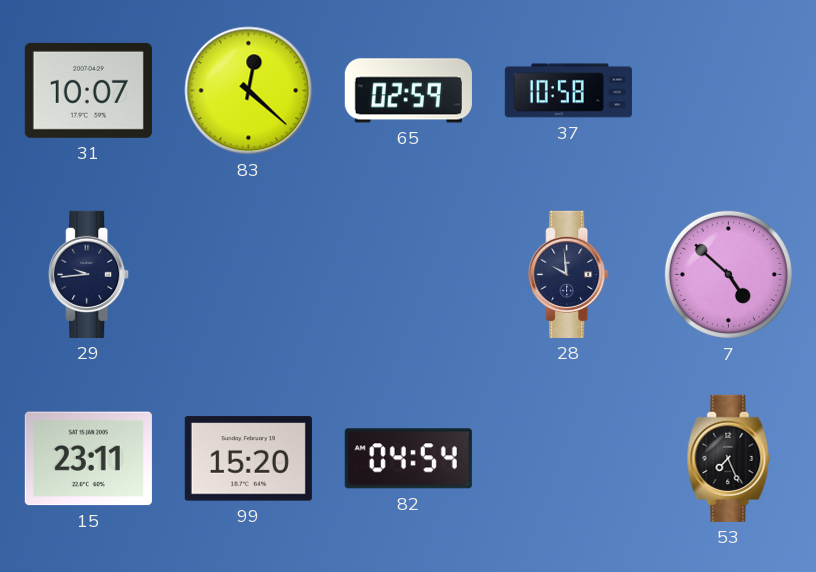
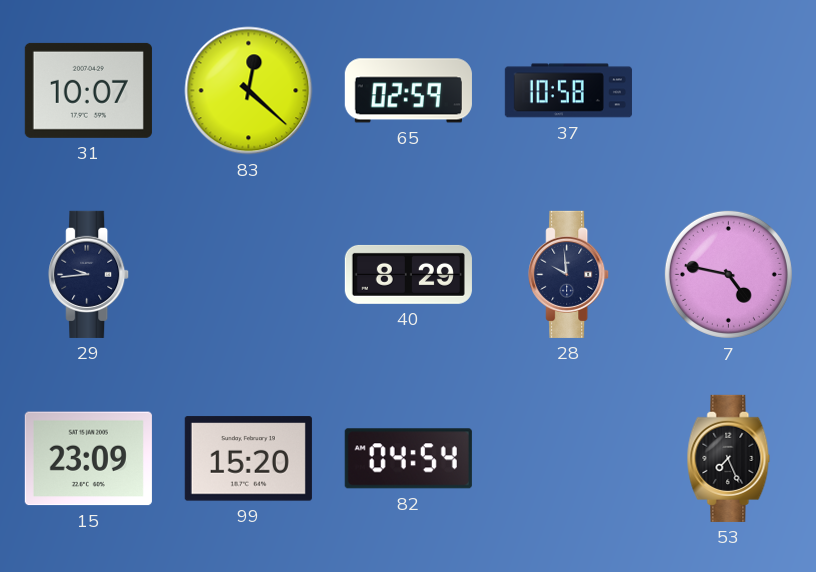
40: none -> 8:29 (408, 274)
7: 4:52 -> 4:47 (728, 274)
15: 23:11 -> 23:09 (88, 459)
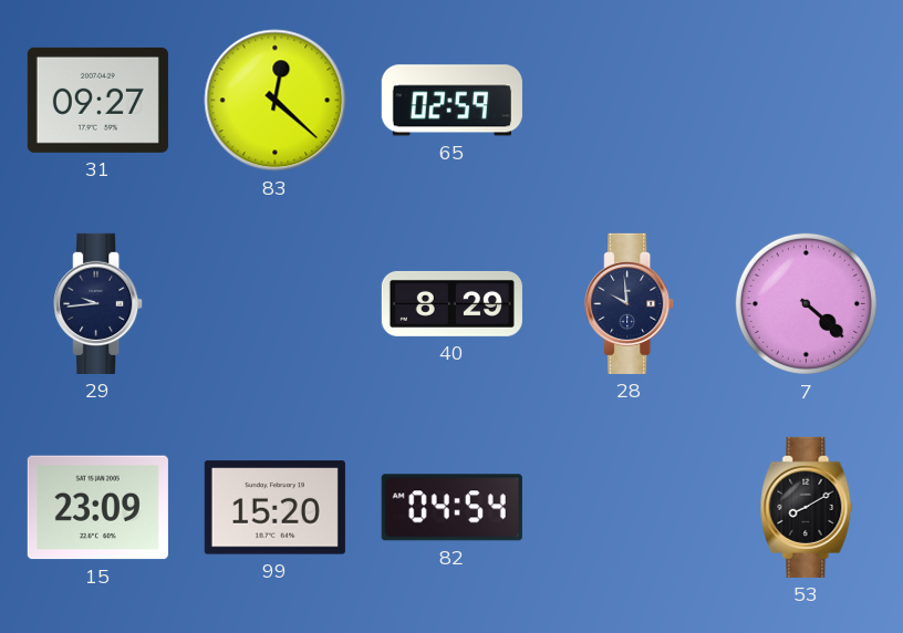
31: 10:07 -> 09:27 (97, 100)
37: 10:58 -> none (568, 91)
7: 4:47 -> 4:22 (806, 303)
53: 7:26 -> 8:10 (807, 507)
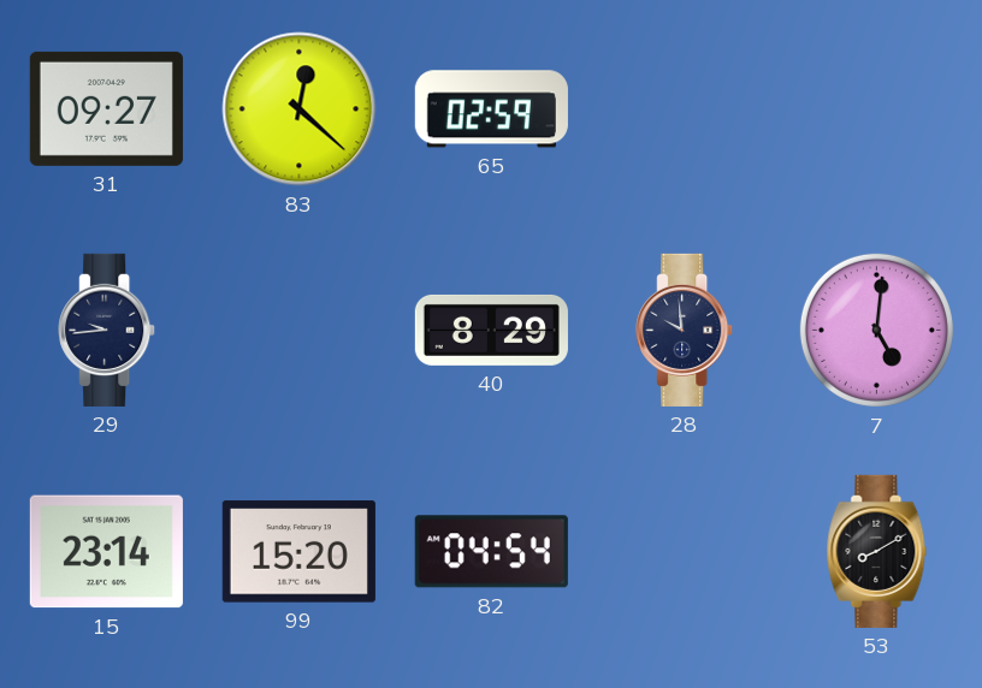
7: 4:22 -> 5:01 (876, 330)
15: 23:09 -> 23:14 (106, 552)
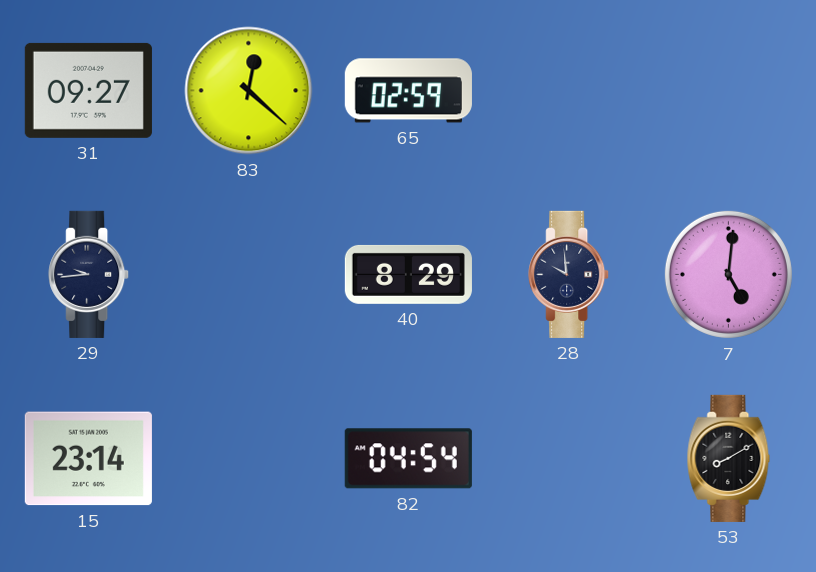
99: 15:20 -> none (298, 552)
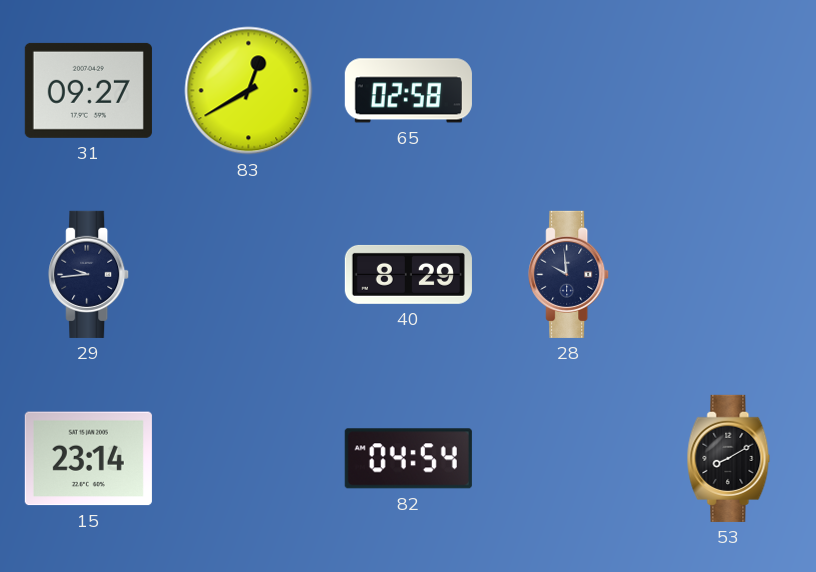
83: 12:22 -> 12:40 (249, 91)
65: 02:59 -> 02:58 (408, 91)
7: 5:01 -> none (728, 274)
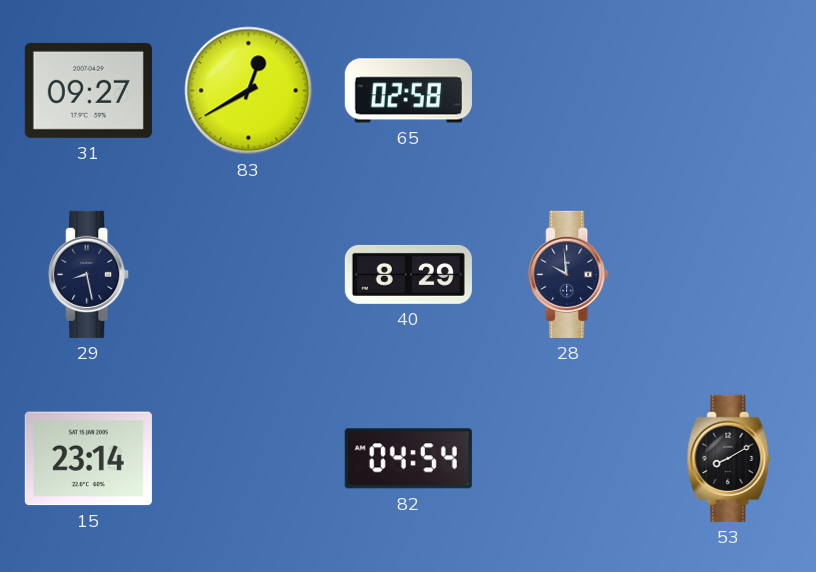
29: 9:44 -> 8:28 (89, 274)
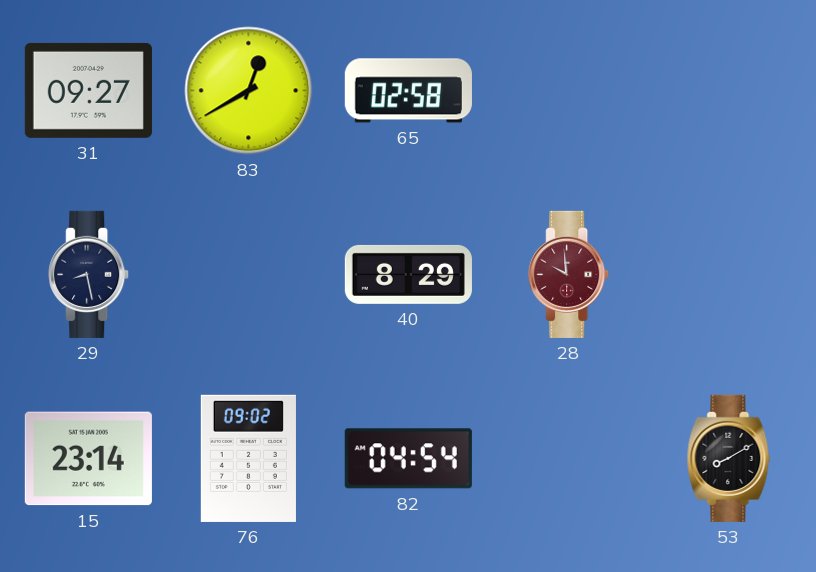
28 dial: navy -> burgundy (569, 274)
76: none -> 09:02 (248, 458)
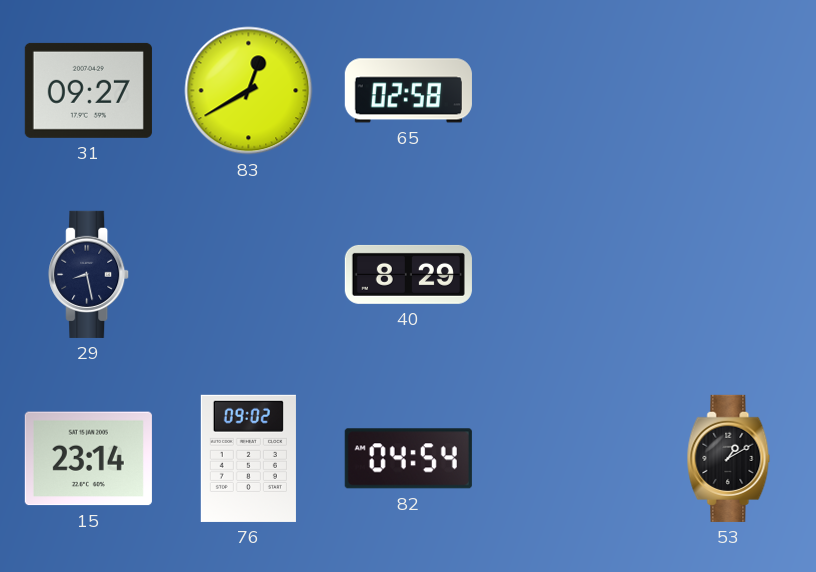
28: 9:59 -> none (569, 274)
53: 8:10 -> 1:10 (729, 458)
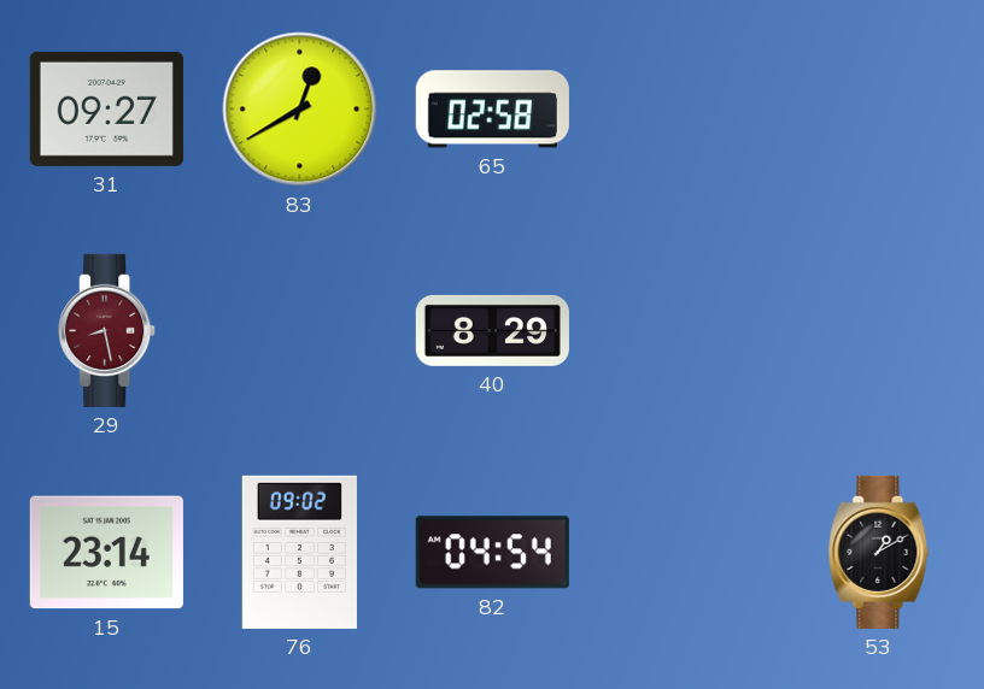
29 dial: navy -> burgundy (107, 330)
